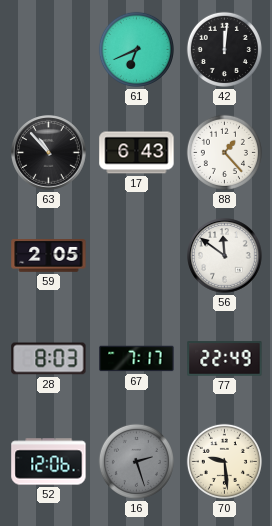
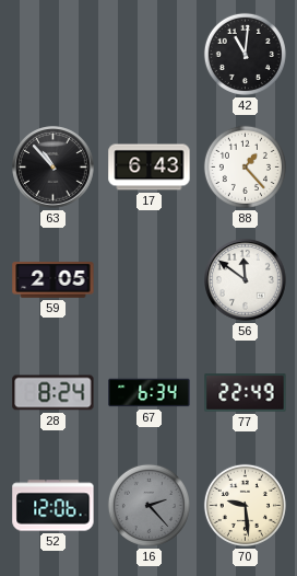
61: 6:41 -> none (136, 49)
42: 12:01 -> 11:01 (245, 54)
28: 8:03 -> 8:24 (54, 393)
67: 7:17 -> 6:34 (150, 393)
16: 2:27 -> 2:23 (148, 505)
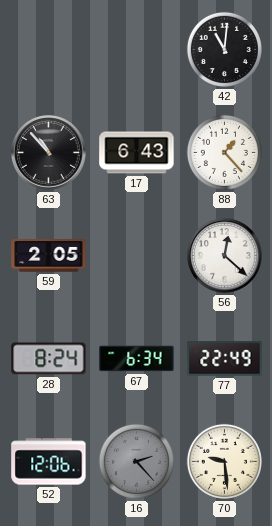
56: 11:51 -> 12:22 (225, 256)
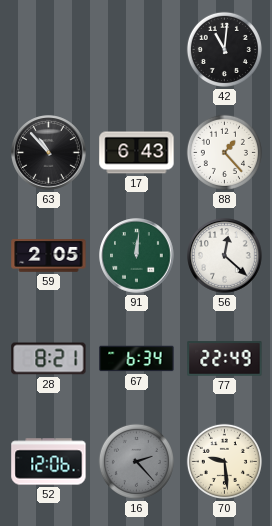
91: none -> 12:01 (137, 256)
28: 8:24 -> 8:21 (49, 359)
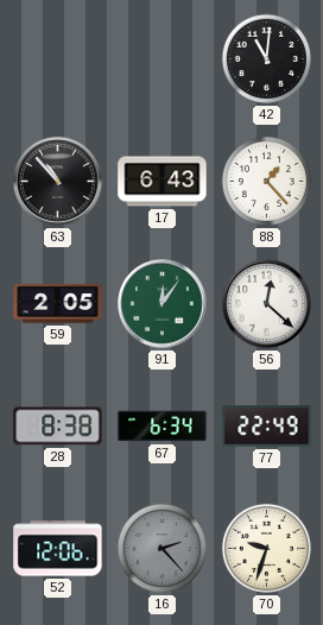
91: 12:01 -> 12:06 (163, 304)
28: 8:21 -> 8:38 (58, 427)
70: 9:29 -> 9:33 (266, 548)
